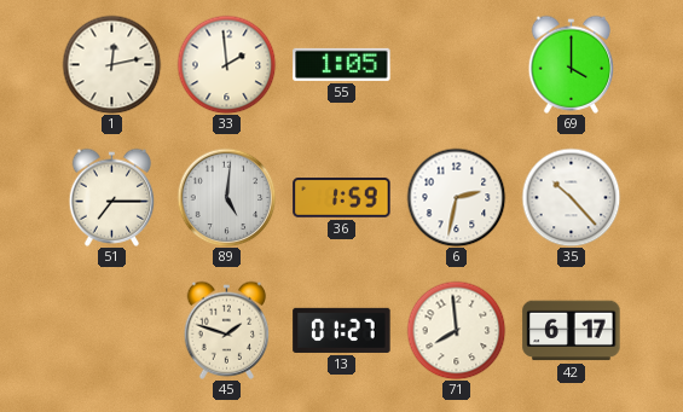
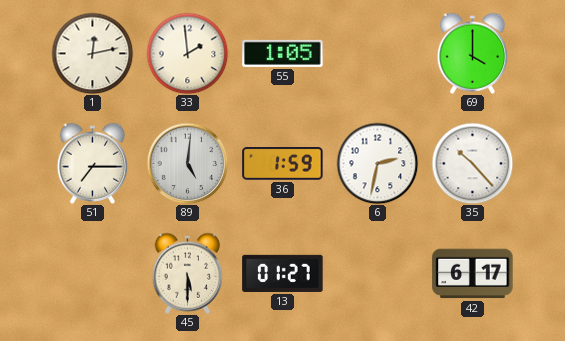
45: 1:48 -> 5:30 (188, 273)
71: 7:59 -> none (456, 330)
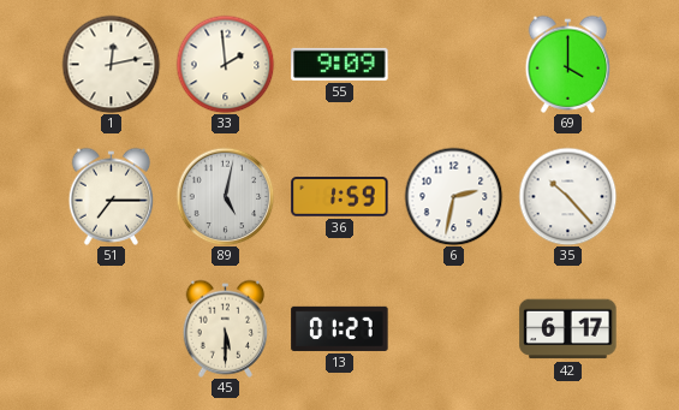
55: 1:05 -> 9:09 (340, 64)
89: 5:01 -> 5:02 (225, 196)
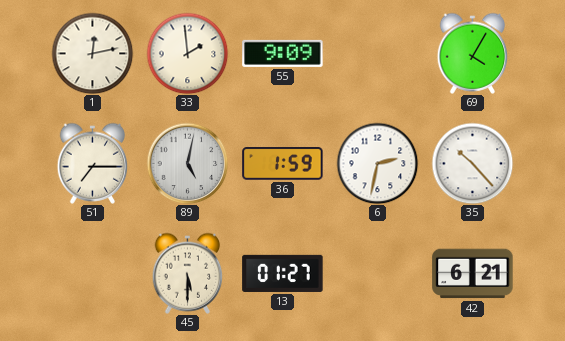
69: 4:00 -> 4:05 (473, 53)
42: 6:17 -> 6:21 (473, 274)
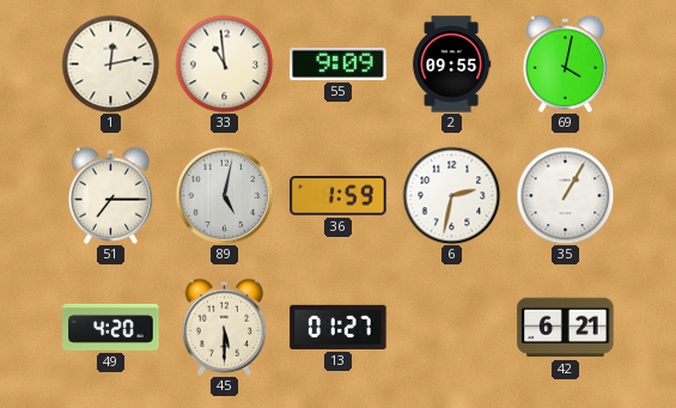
33: 1:59 -> 10:59 (224, 63)
2: none -> 09:55 (451, 65)
69: 4:05 -> 4:02 (566, 63)
35: 10:23 -> 1:05 (565, 195)
49: none -> 4:20 (111, 327)
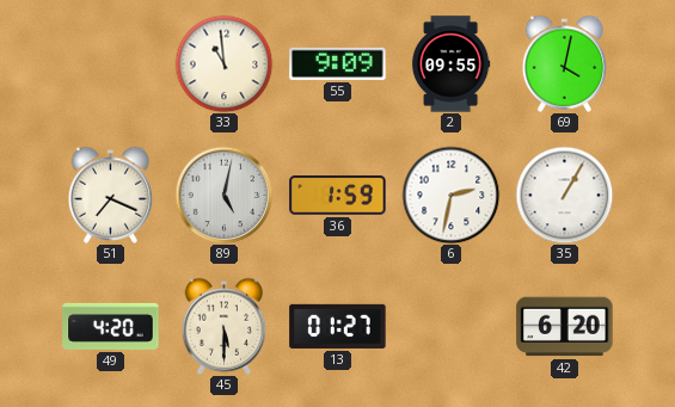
1: 12:13 -> none (110, 63)
51: 7:15 -> 7:19 (111, 195)
42: 6:21 -> 6:20 (565, 327)
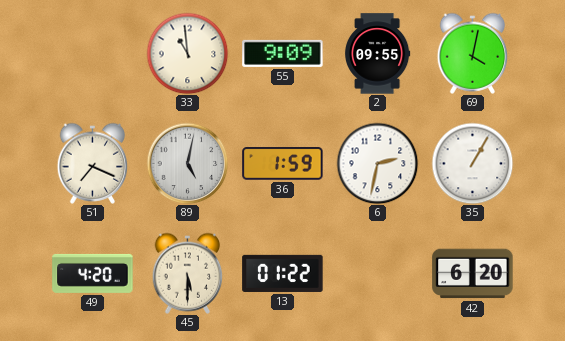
13: 01:27 -> 01:22 (283, 273)
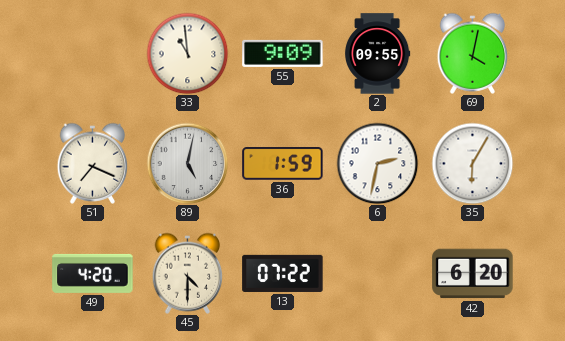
35: 1:05 -> 6:05 (472, 163)
45: 5:30 -> 4:30 (188, 273)
13: 01:22 -> 07:22 (283, 273)
